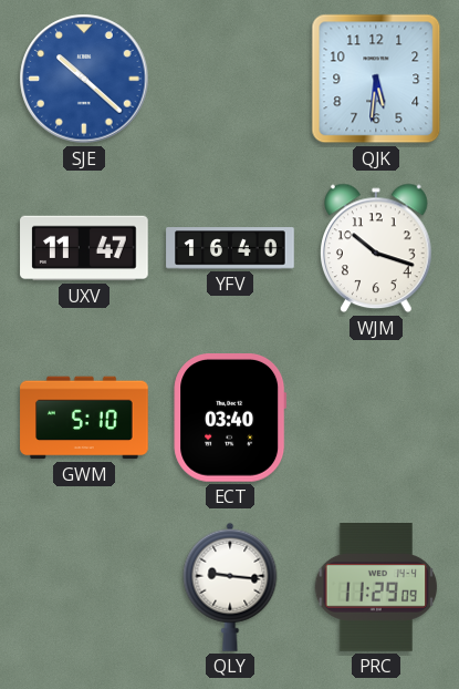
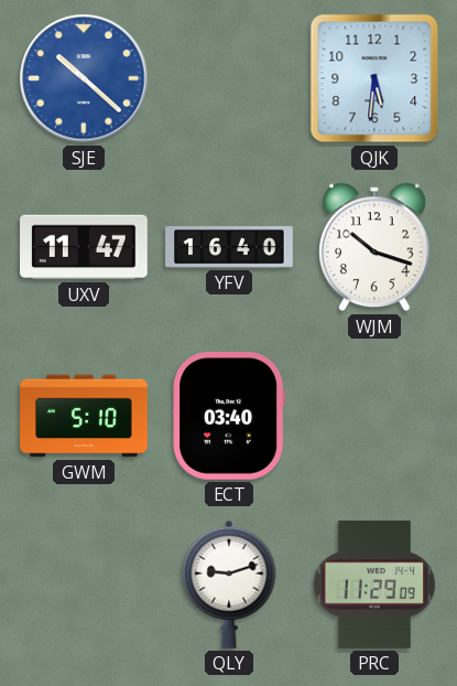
QLY: 9:16 -> 9:12 (229, 585)
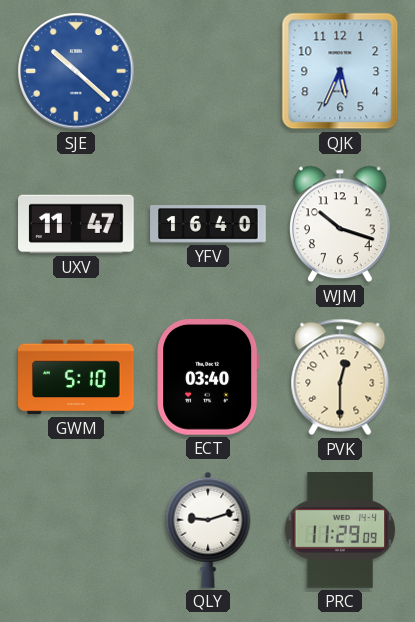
QJK: 5:31 -> 5:34 (340, 71)
PVK: none -> 12:30 (340, 377)
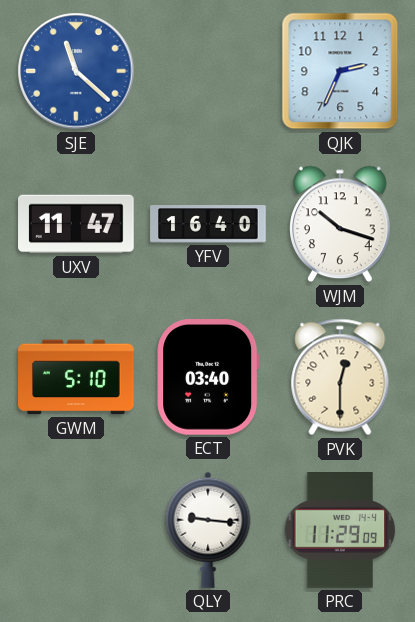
SJE: 10:22 -> 11:22 (76, 71)
QJK: 5:34 -> 2:34 (340, 71)
QLY: 9:12 -> 9:16 (208, 530)
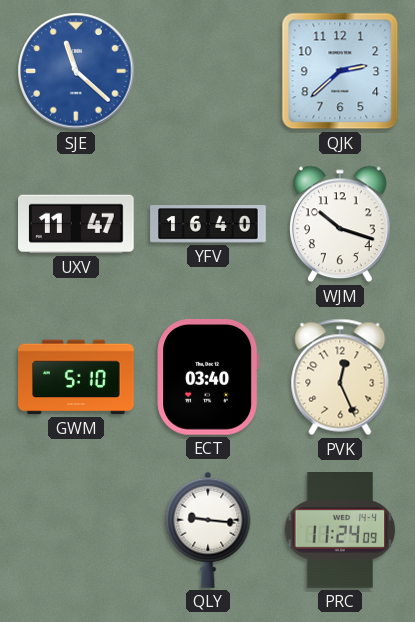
QJK: 2:34 -> 2:38 (340, 71)
PVK: 12:30 -> 12:26 (340, 377)
PRC: 11:29 -> 11:24 (340, 531)
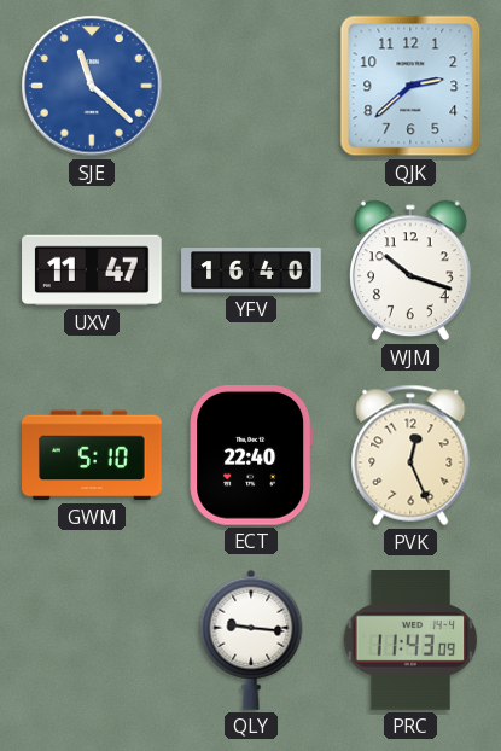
ECT: 03:40 -> 22:40 (251, 456)
PRC: 11:24 -> 11:43 (410, 641)
